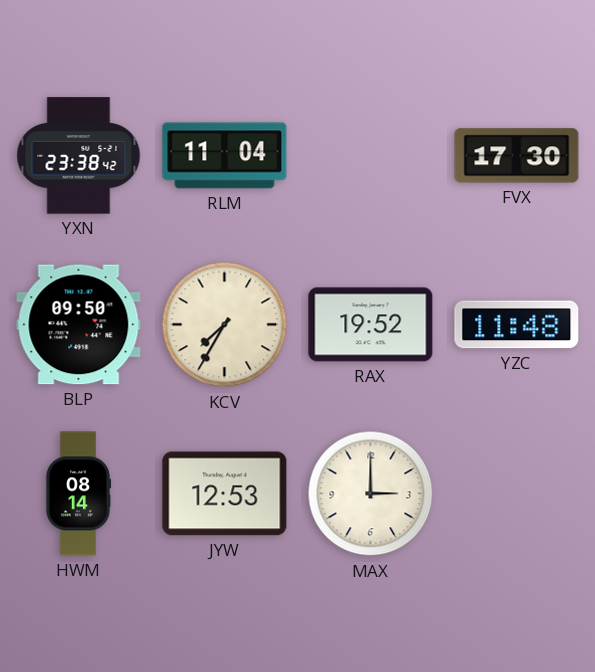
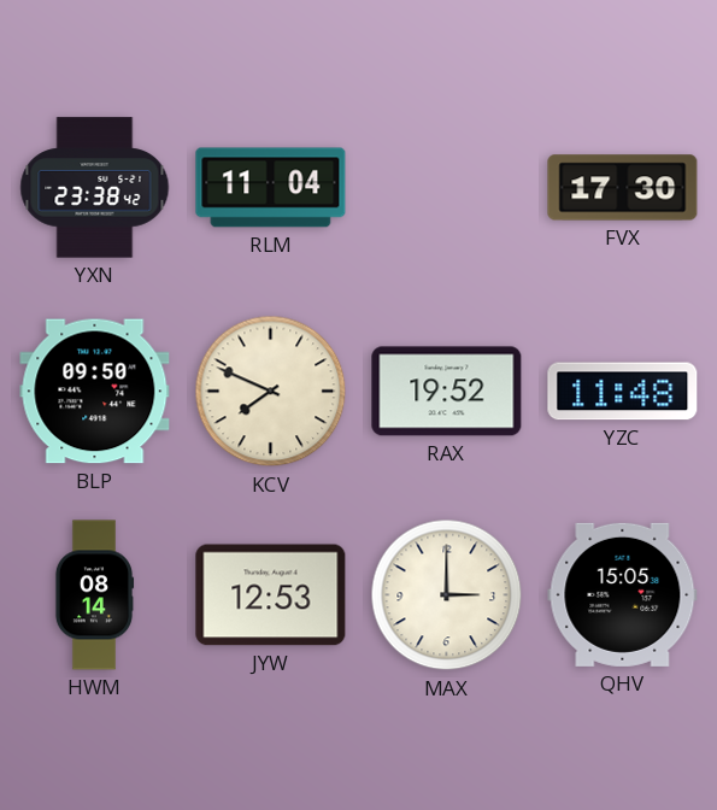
KCV: 7:35 -> 7:49 (271, 392)
QHV: none -> 15:05 (623, 594)
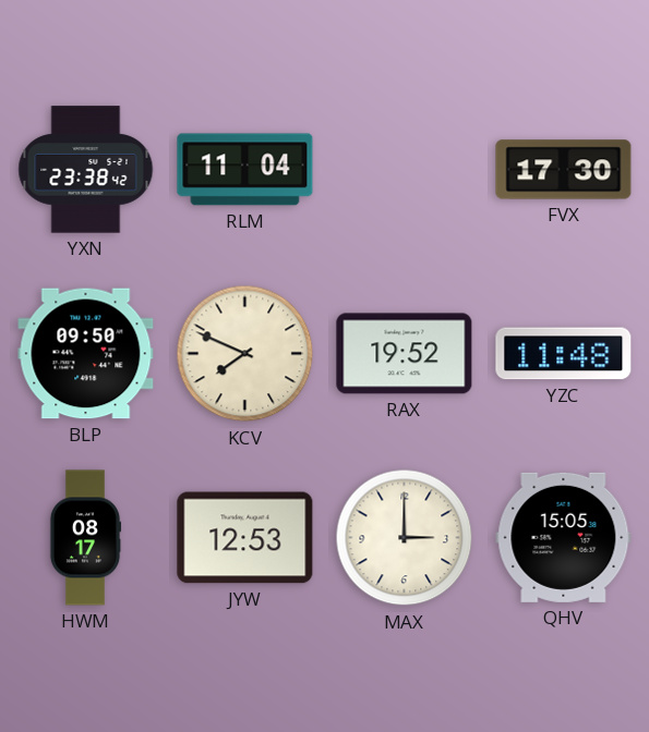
HWM: 08:14 -> 08:17 (85, 538)
